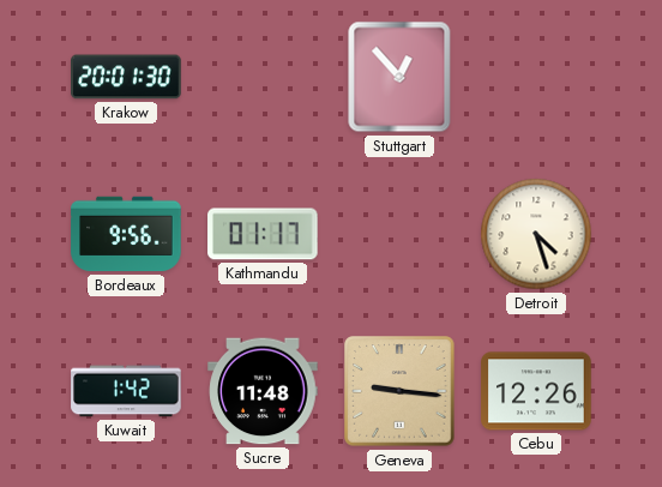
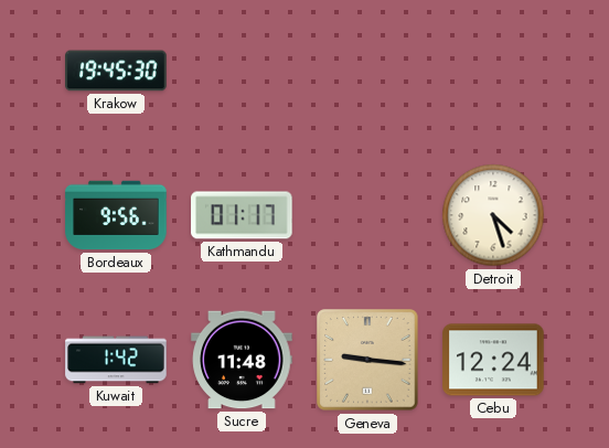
Krakow: 20:01 -> 19:45 (116, 71)
Stuttgart: 12:53 -> none (399, 77)
Cebu: 12:26 -> 12:24 (493, 360)
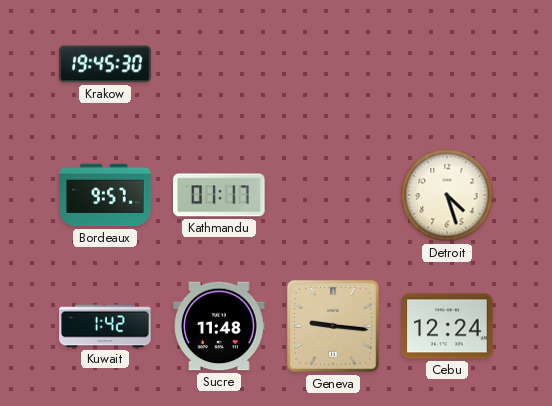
Bordeaux: 9:56 -> 9:57 (105, 195)
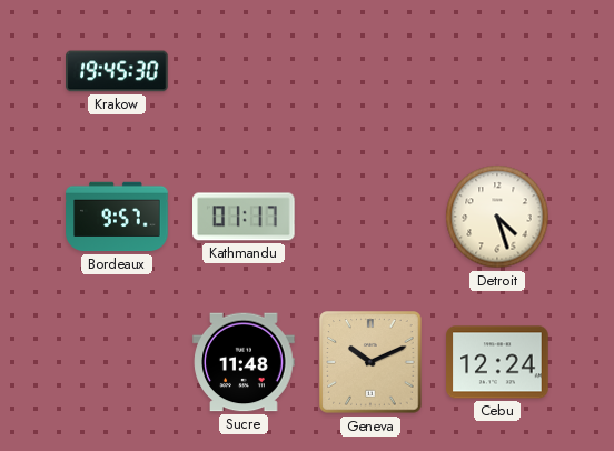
Kuwait: 1:42 -> none (105, 326)
Geneva: 9:16 -> 10:11 (370, 362)
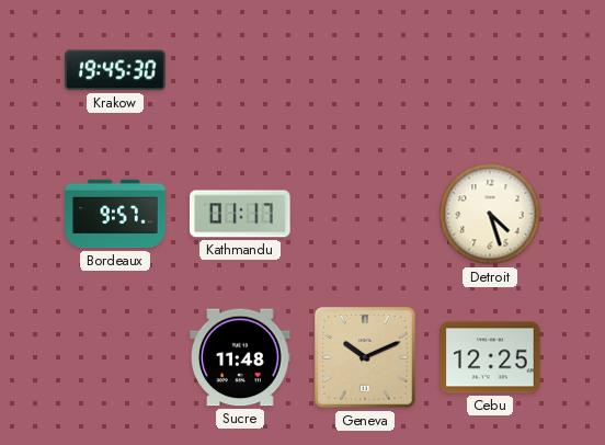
Cebu: 12:24 -> 12:25 (490, 357)
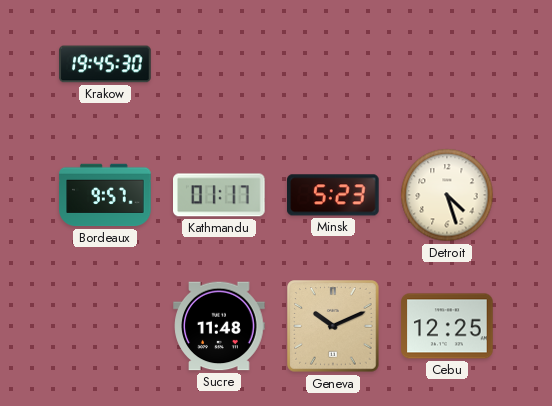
Minsk: none -> 5:23 (334, 195)
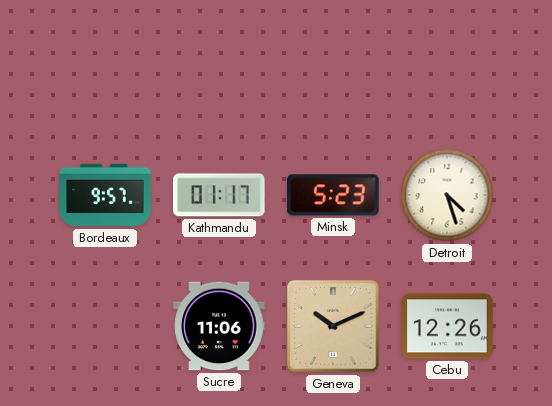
Krakow: 19:45 -> none (105, 64)
Sucre: 11:48 -> 11:06 (219, 326)
Cebu: 12:25 -> 12:26 (447, 326)
